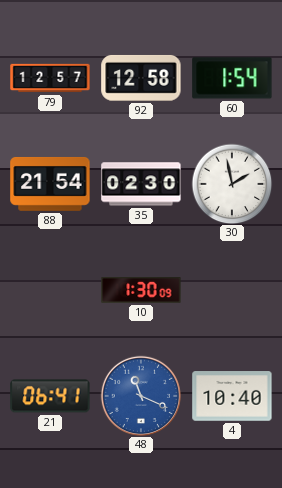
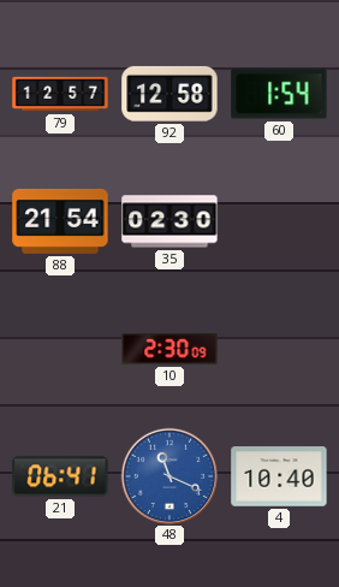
30: 1:58 -> none (232, 184)
10: 1:30 -> 2:30 (169, 350)
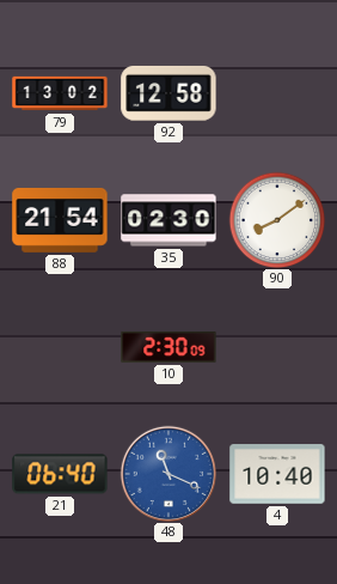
79: 12:57 -> 13:02 (60, 93)
60: 1:54 -> none (279, 94)
90: none -> 8:09 (277, 220)
21: 06:41 -> 06:40 (60, 474)
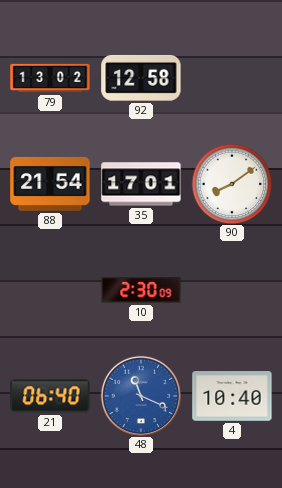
35: 02:30 -> 17:01 (141, 184)
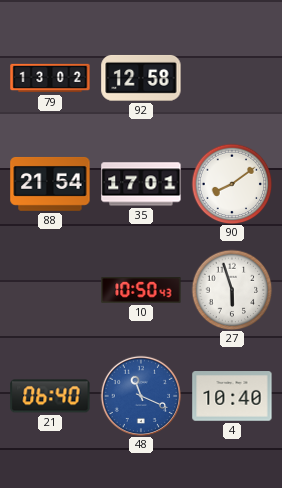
10: 2:30 -> 10:50 (141, 291)
27: none -> 5:57 (232, 290)
